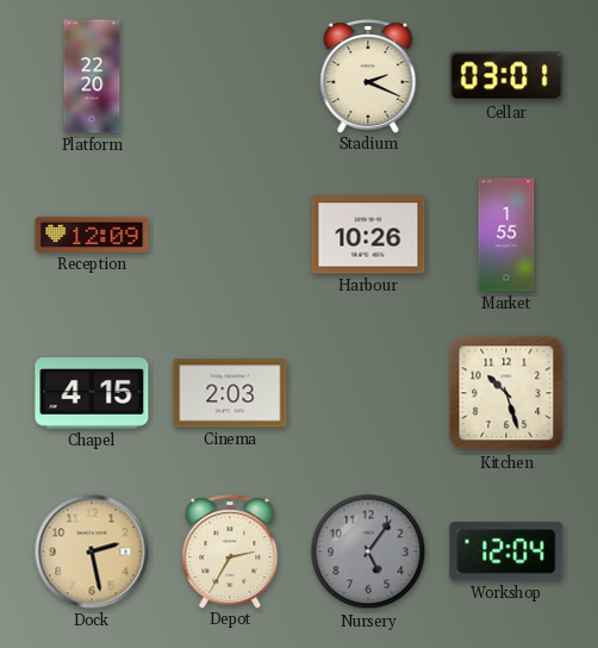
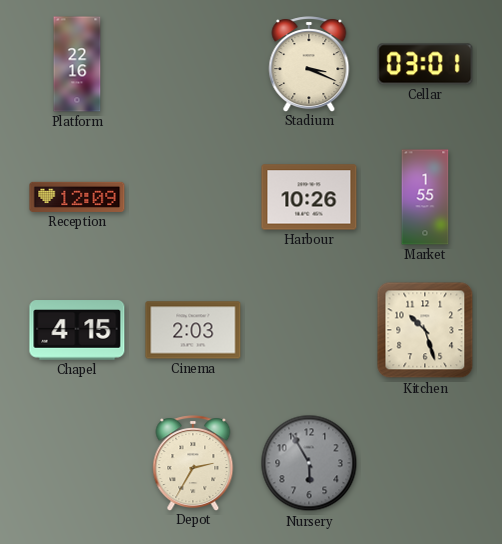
Platform: 22:20 -> 22:16 (77, 64)
Stadium: 2:19 -> 3:19 (309, 64)
Dock: 2:28 -> none (92, 552)
Nursery: 5:06 -> 5:55 (309, 463)
Workshop: 12:04 -> none (506, 552)
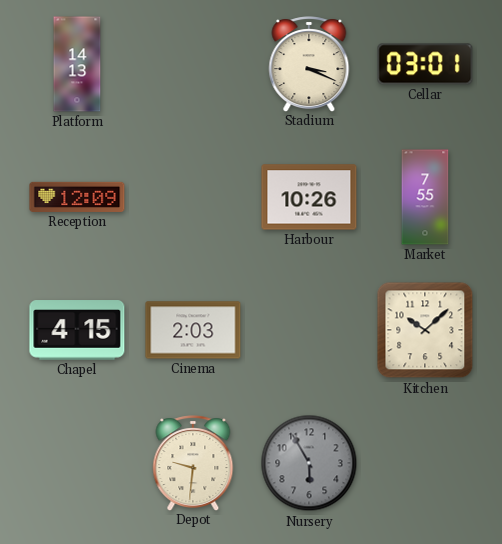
Platform: 22:16 -> 14:13 (77, 64)
Market: 1:55 -> 7:55 (425, 197)
Kitchen: 10:27 -> 10:08 (425, 330)
Depot: 2:35 -> 9:31 (193, 463)
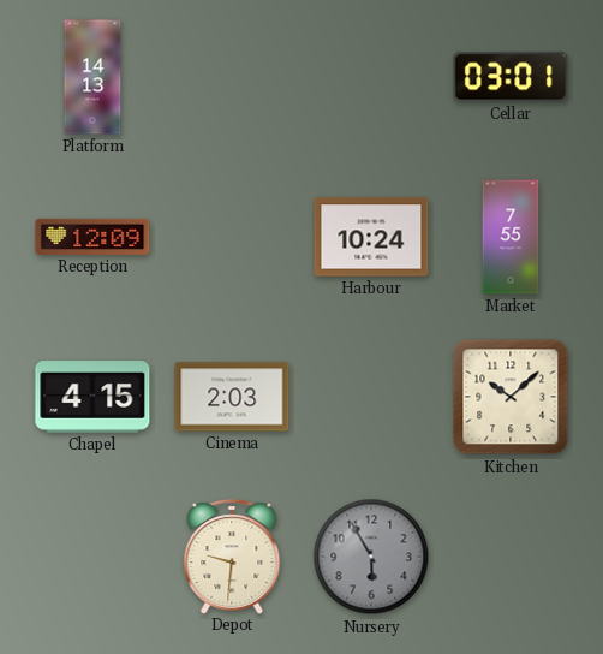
Stadium: 3:19 -> none (309, 64)
Harbour: 10:26 -> 10:24 (371, 237)
